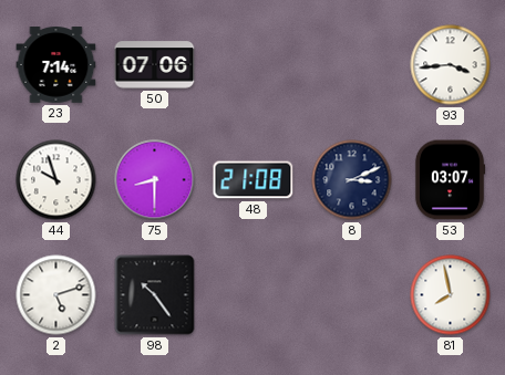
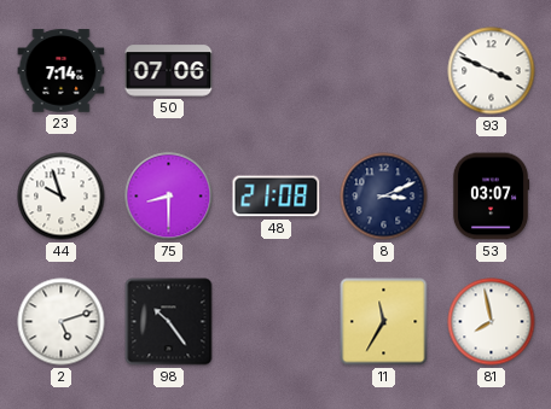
93: 3:44 -> 3:49 (492, 71)
11: none -> 11:35 (384, 322)
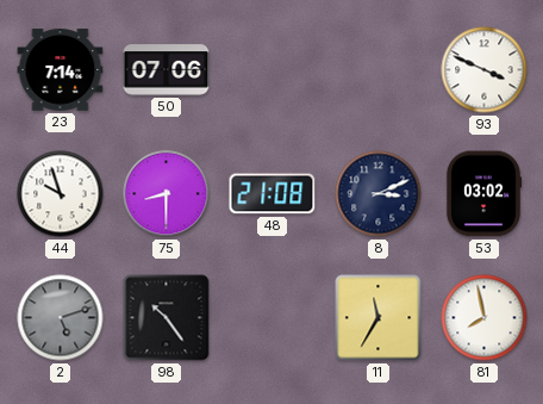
53: 03:07 -> 03:02 (483, 194)
2 dial: white -> grey (61, 318)
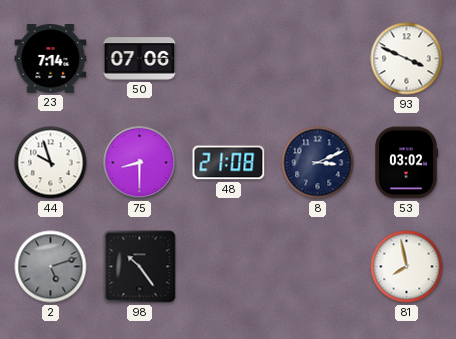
11: 11:35 -> none (379, 318)
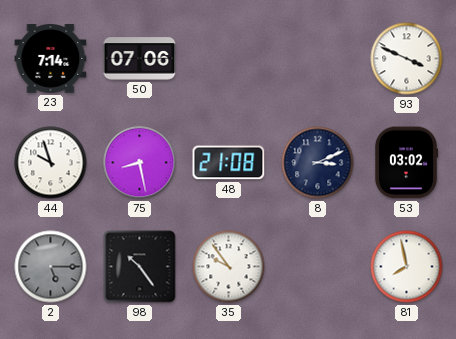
75: 8:30 -> 8:28 (140, 163)
2: 5:12 -> 5:15 (51, 267)
35: none -> 9:54 (229, 267)
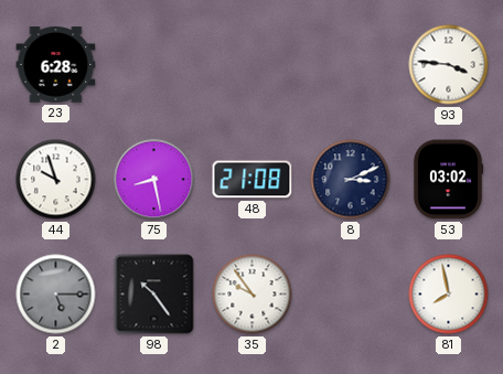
23: 7:14 -> 6:28 (56, 65)
50: 07:06 -> none (140, 59)
93: 3:49 -> 3:46 (449, 65)
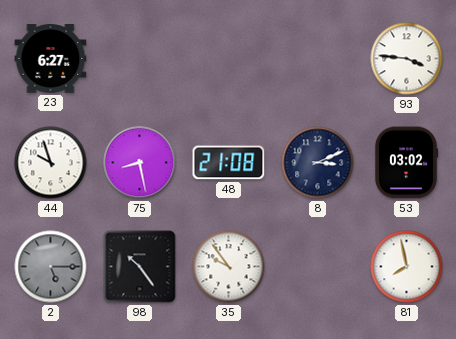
23: 6:28 -> 6:27 (51, 59)
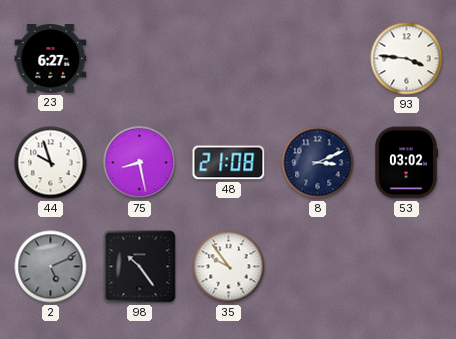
2: 5:15 -> 5:11 (51, 267)
81: 7:58 -> none (407, 267)
